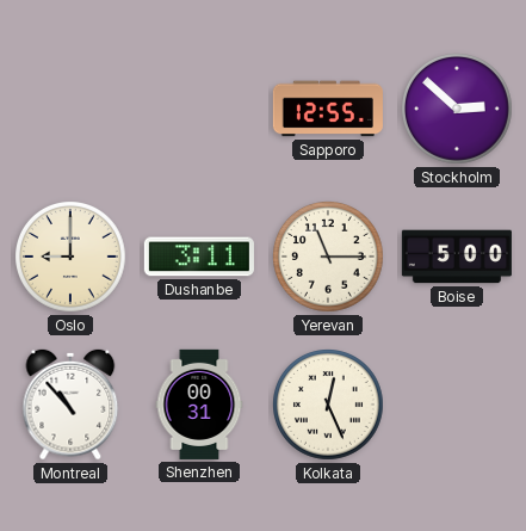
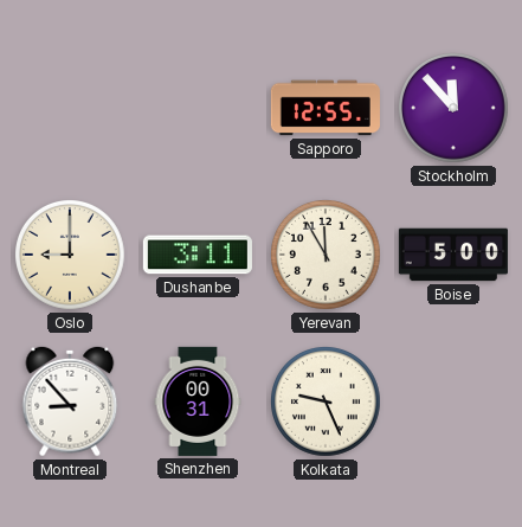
Stockholm: 2:52 -> 11:53 (455, 109)
Yerevan: 11:15 -> 11:55 (327, 256)
Montreal: 10:53 -> 8:53 (70, 401)
Kolkata: 12:26 -> 9:26 (327, 403)
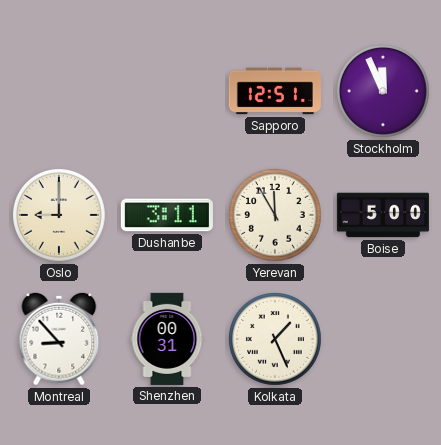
Sapporo: 12:55 -> 12:51 (275, 91)
Stockholm: 11:53 -> 11:56 (384, 92)
Kolkata: 9:26 -> 1:26 (276, 340)
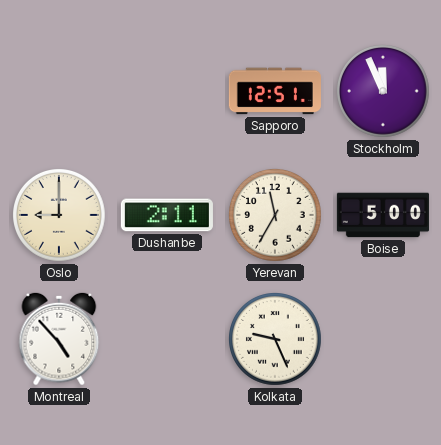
Dushanbe: 3:11 -> 2:11 (167, 215)
Yerevan: 11:55 -> 11:35 (276, 216)
Montreal: 8:53 -> 4:53 (59, 339)
Shenzhen: 00:31 -> none (167, 339)
Kolkata: 1:26 -> 9:26 (276, 340)
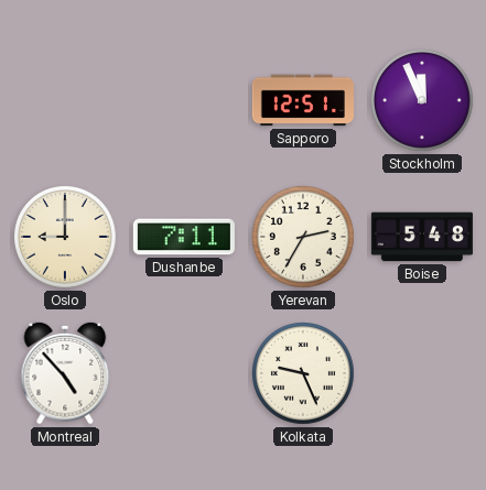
Dushanbe: 2:11 -> 7:11 (184, 237)
Yerevan: 11:35 -> 2:35 (304, 238)
Boise: 5:00 -> 5:48 (422, 237)
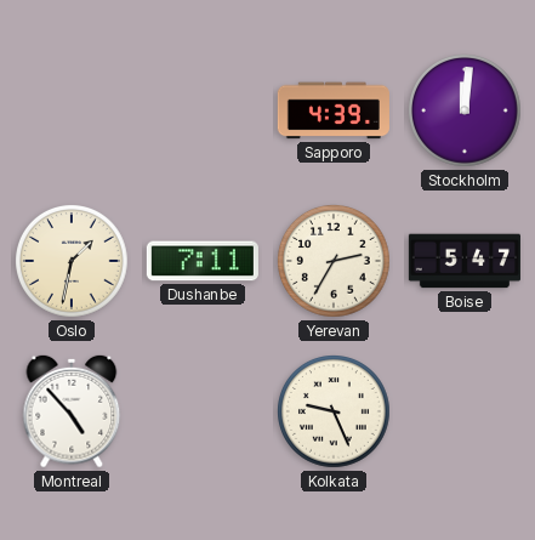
Sapporo: 12:51 -> 4:39 (334, 110)
Stockholm: 11:56 -> 12:01 (466, 112)
Oslo: 9:00 -> 1:32 (73, 262)
Boise: 5:48 -> 5:47 (465, 261)
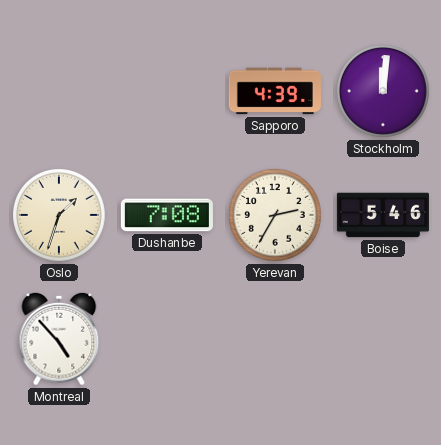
Oslo: 1:32 -> 1:33 (60, 216)
Dushanbe: 7:11 -> 7:08 (167, 215)
Boise: 5:47 -> 5:46 (383, 215)
Kolkata: 9:26 -> none (335, 413)
